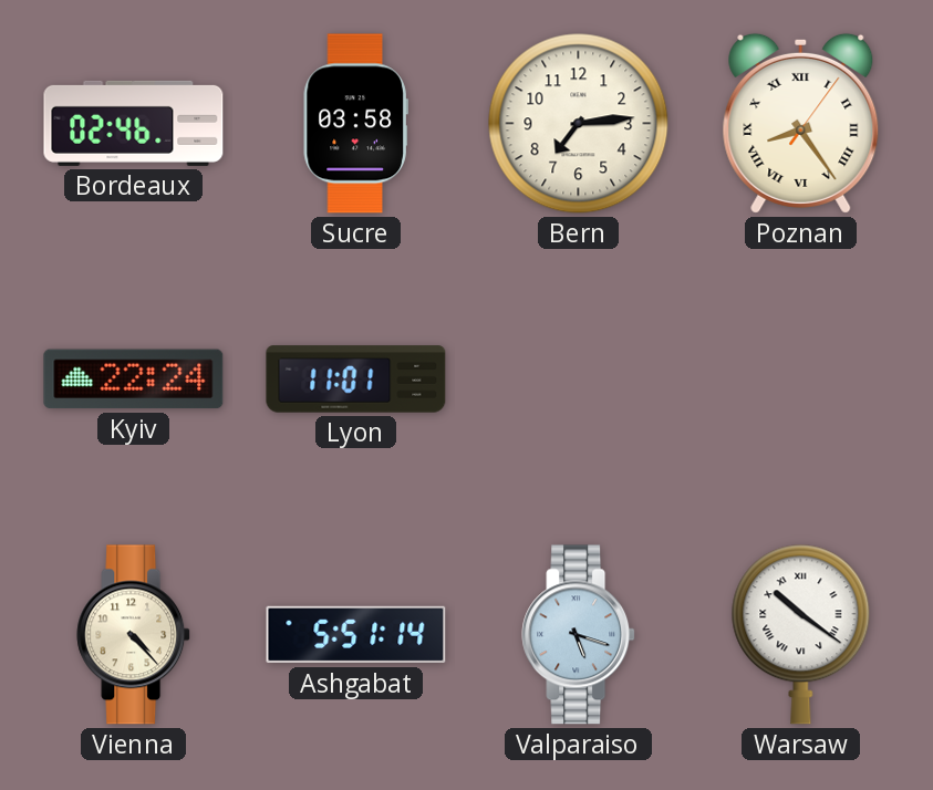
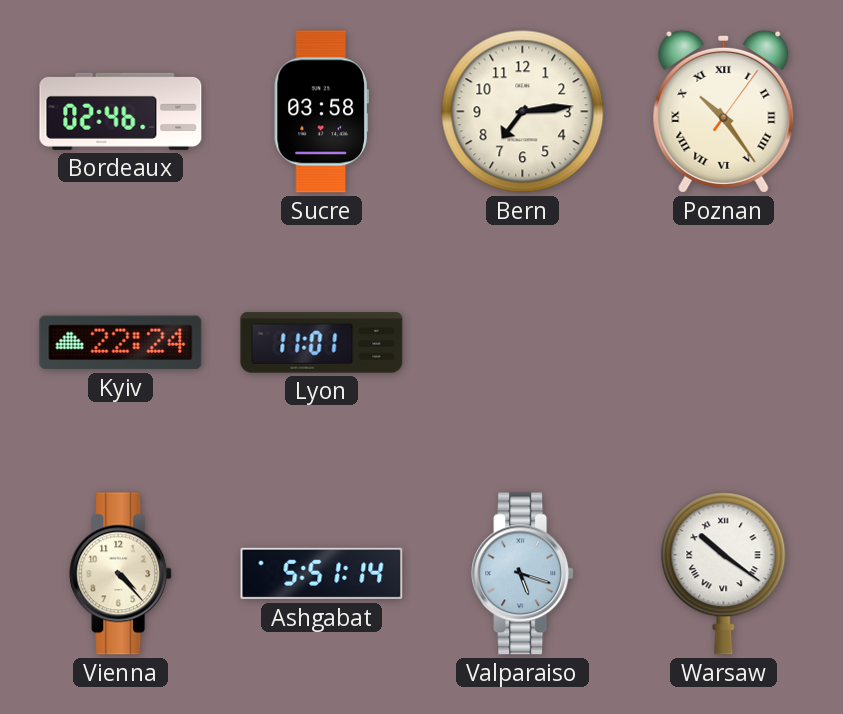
Poznan: 8:24 -> 10:24 (724, 111)
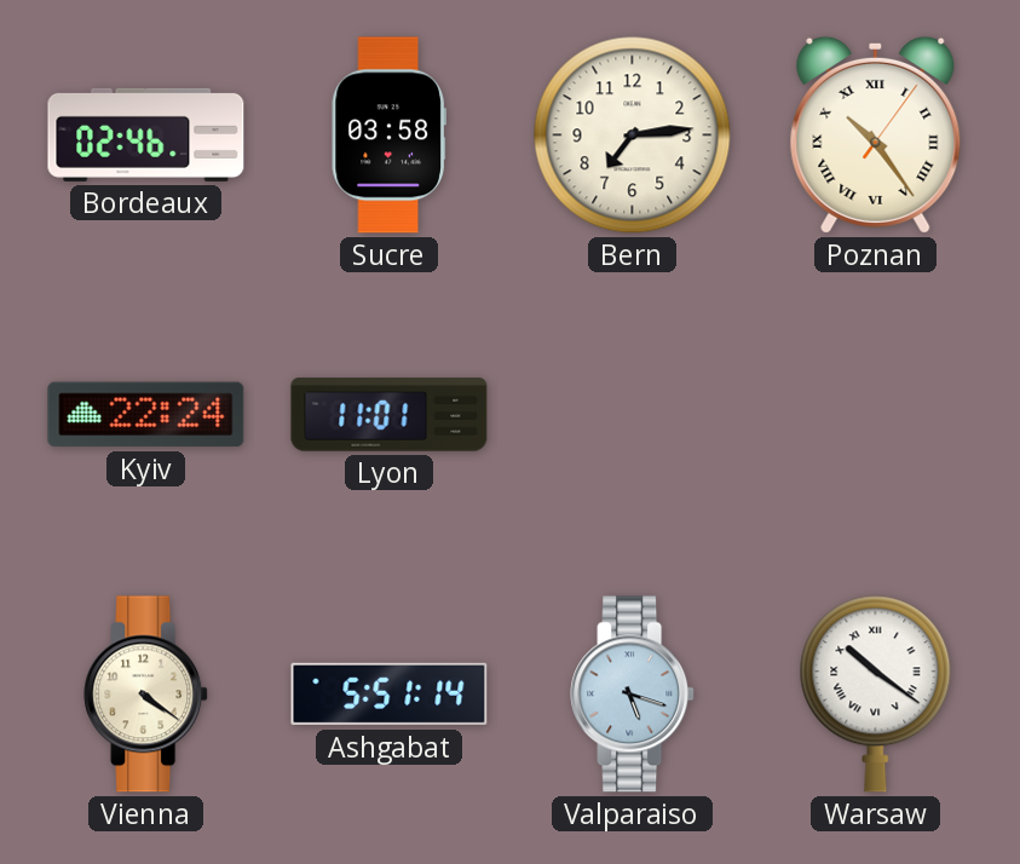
Vienna: 4:23 -> 4:21 (146, 695)
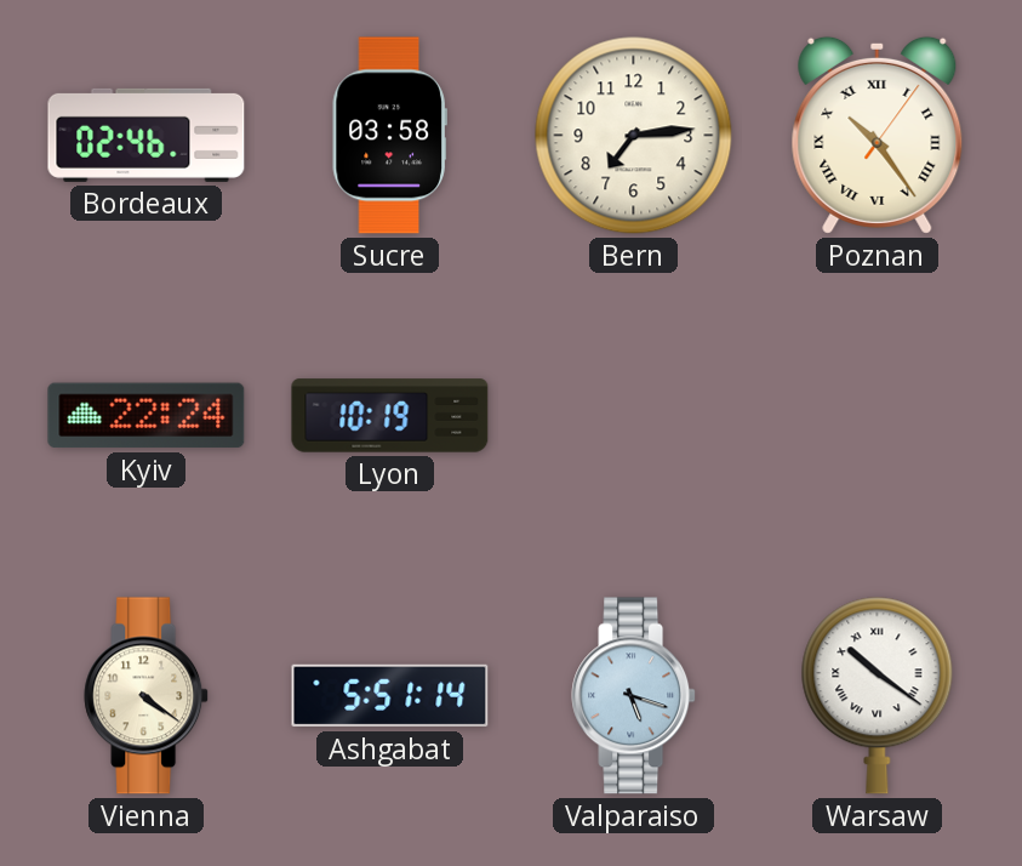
Lyon: 11:01 -> 10:19 (390, 416)
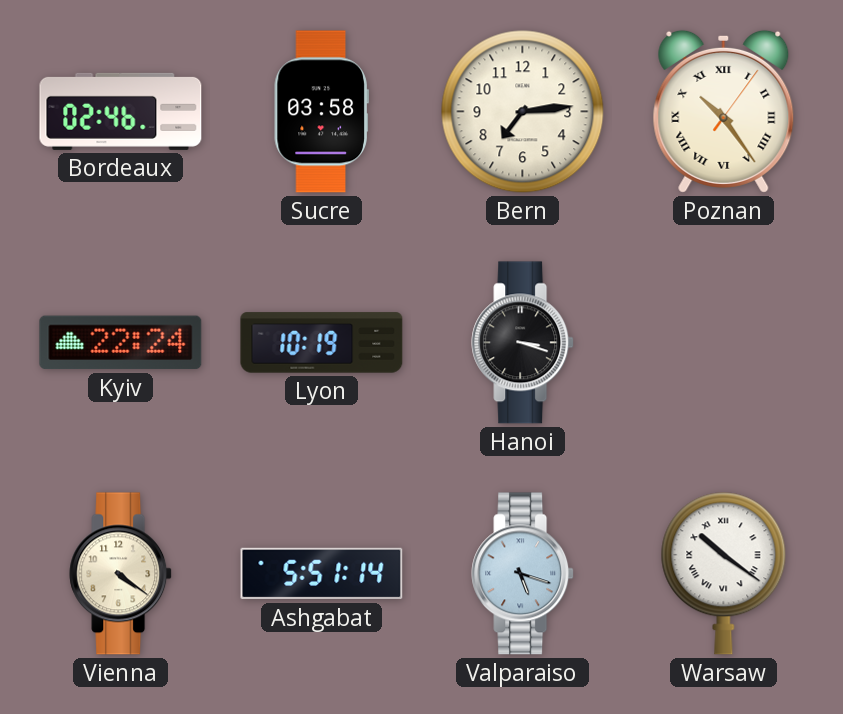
Hanoi: none -> 3:18 (523, 343)
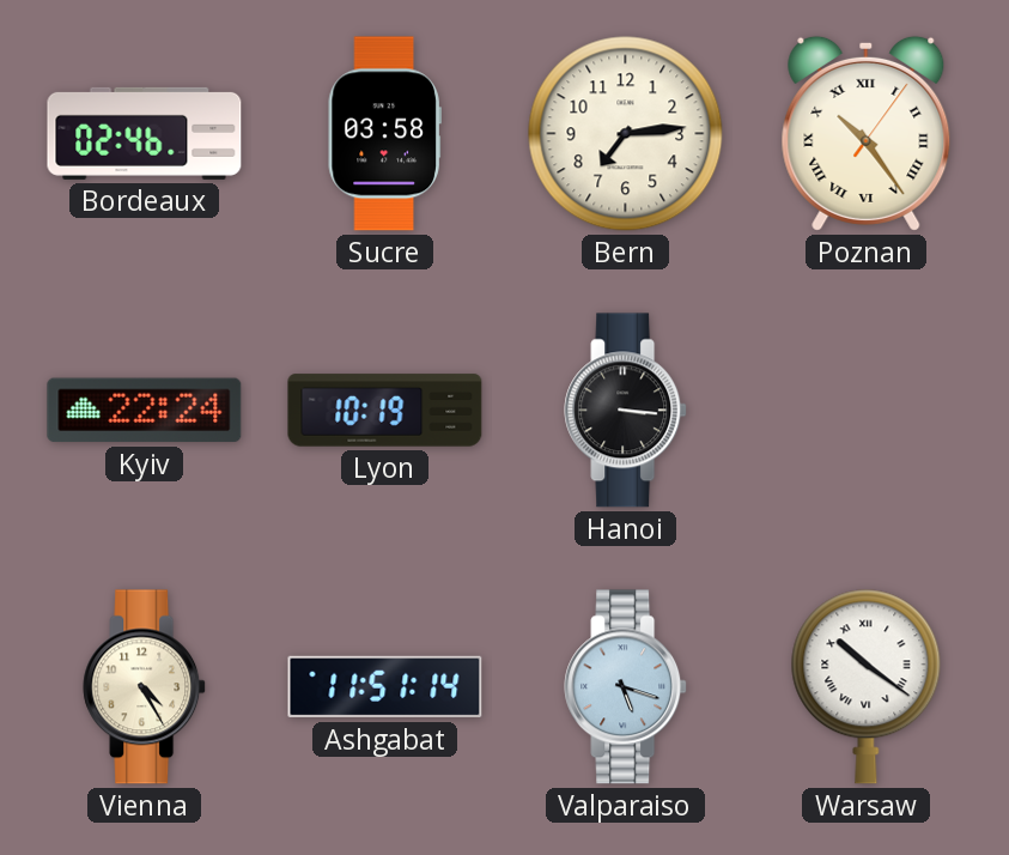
Hanoi: 3:18 -> 3:16 (626, 411)
Vienna: 4:21 -> 4:25 (145, 687)
Ashgabat: 5:51 -> 11:51 (385, 687)
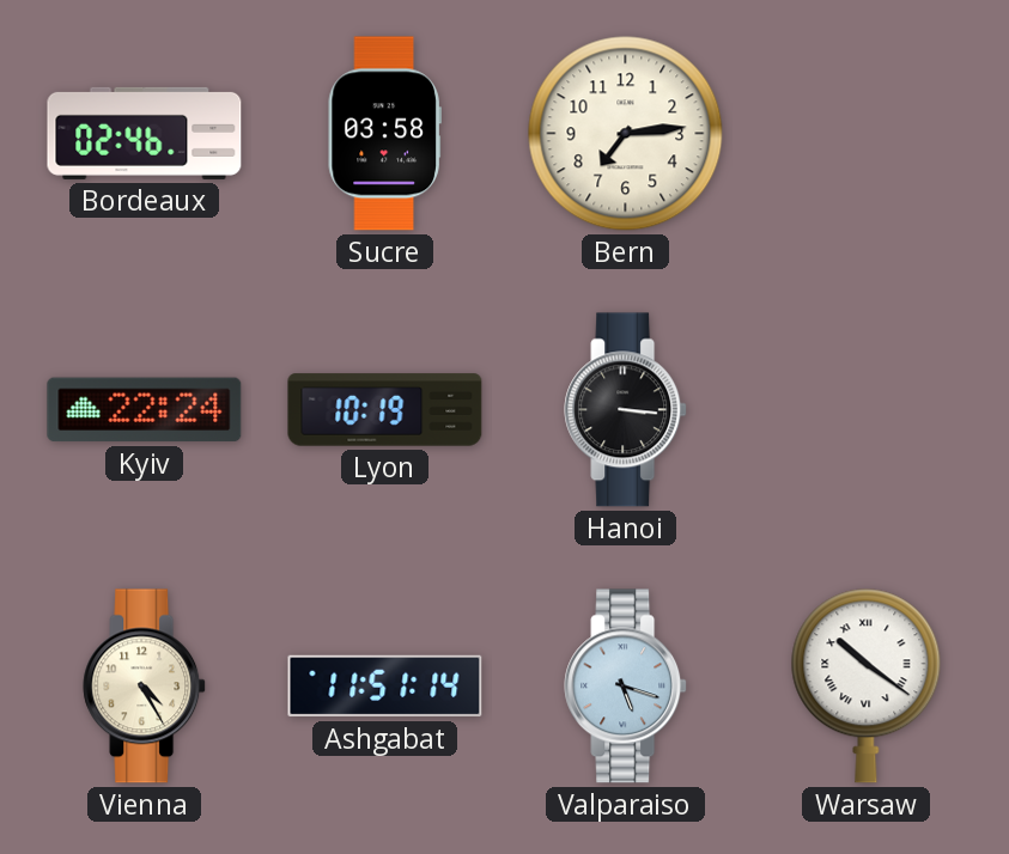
Poznan: 10:24 -> none (867, 133)
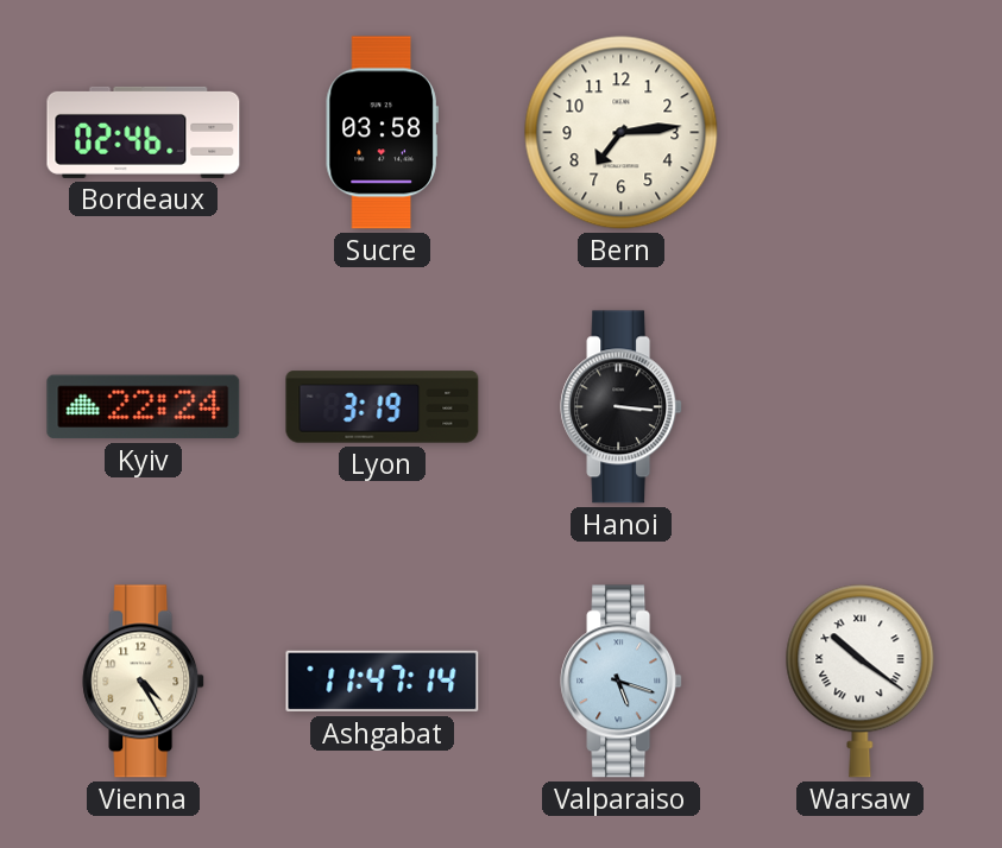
Lyon: 10:19 -> 3:19 (383, 407)
Ashgabat: 11:51 -> 11:47 (383, 682)
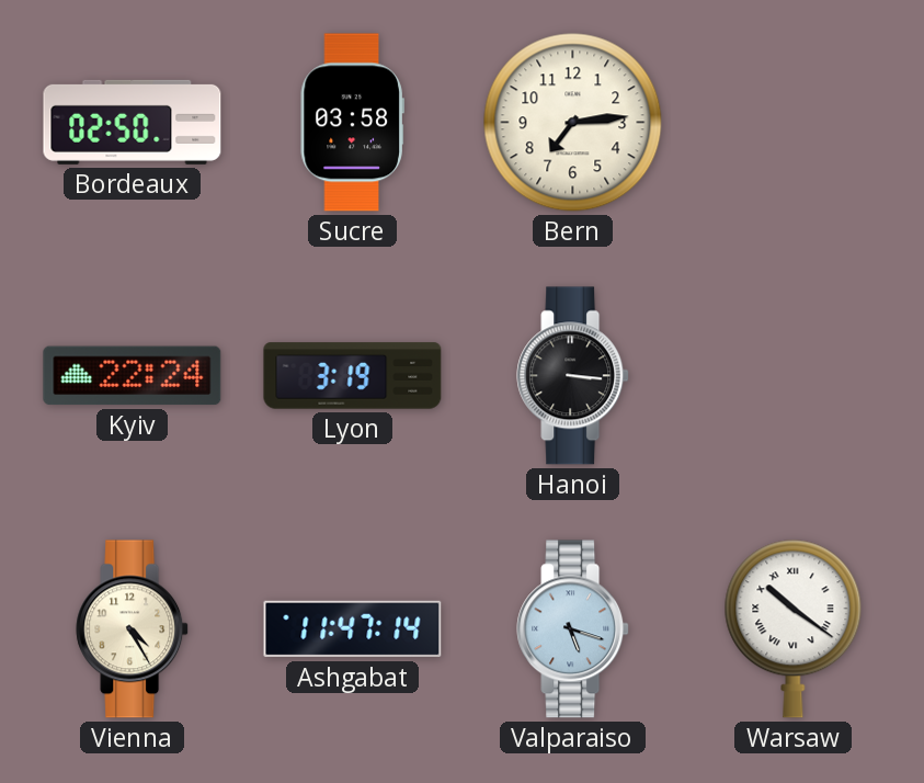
Bordeaux: 02:46 -> 02:50 (133, 122)
